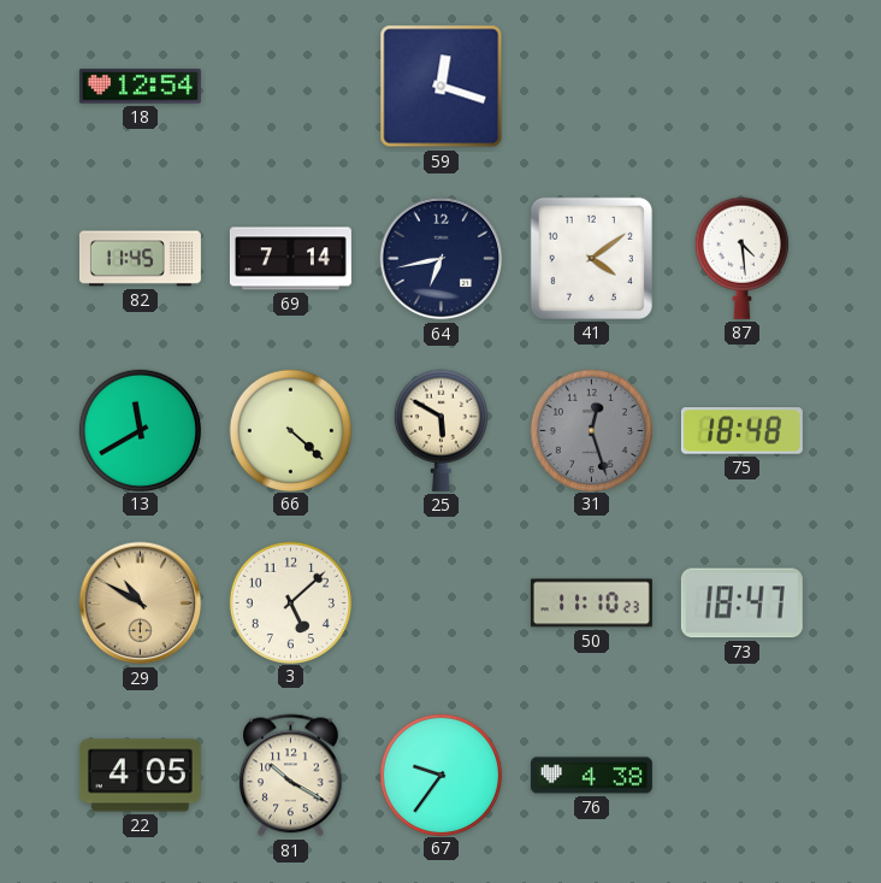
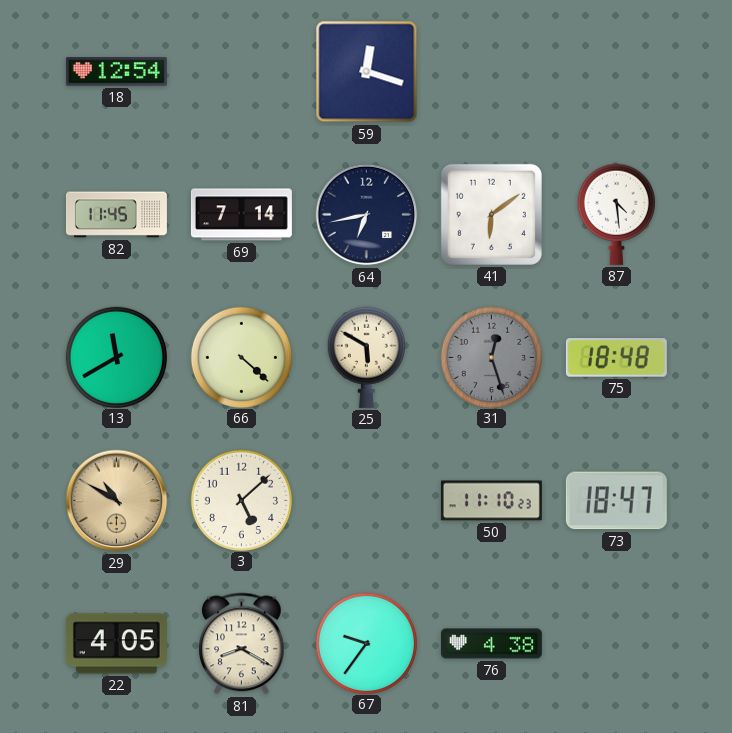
41: 4:09 -> 6:09 (491, 214)
81: 10:20 -> 8:20 (242, 644)
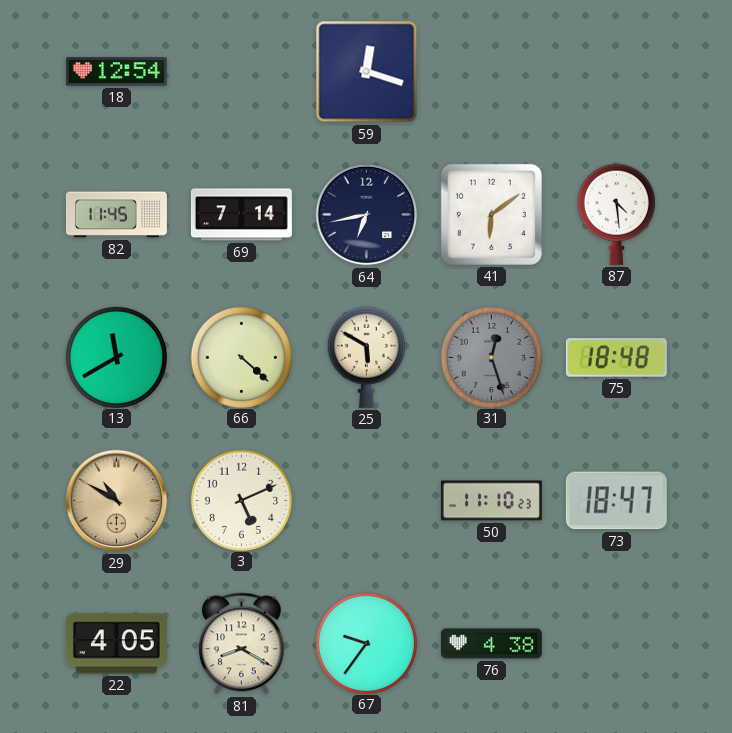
3: 5:08 -> 5:11 (241, 500)
